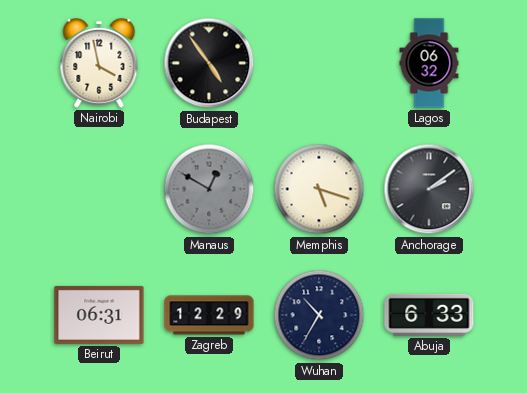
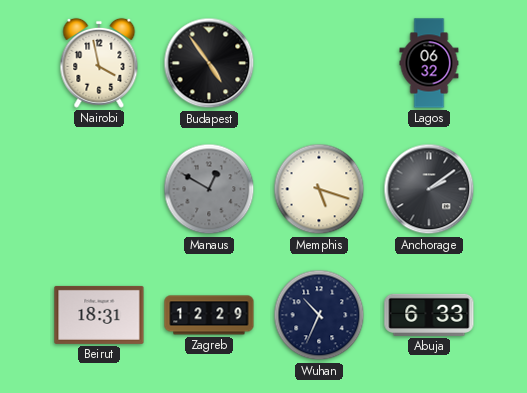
Beirut: 06:31 -> 18:31 (99, 315)
Wuhan: 10:35 -> 10:34 (319, 315)
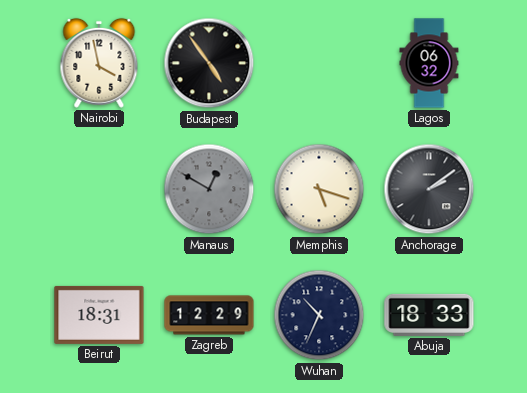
Abuja: 6:33 -> 18:33 (429, 315)
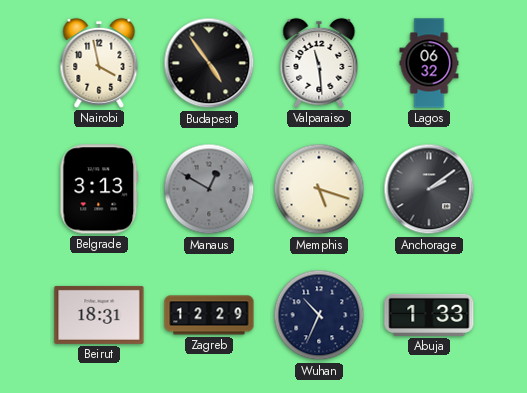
Valparaiso: none -> 11:29 (319, 63)
Belgrade: none -> 3:13 (99, 189)
Abuja: 18:33 -> 1:33 (429, 315)
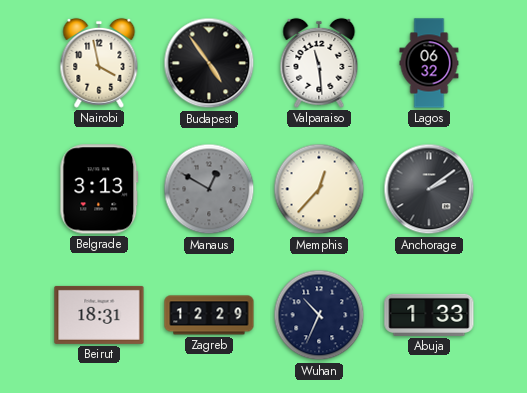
Memphis: 5:18 -> 12:37 (319, 189)
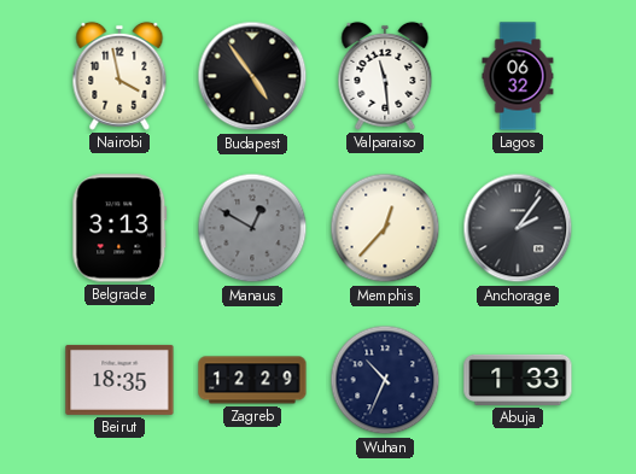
Anchorage: 2:09 -> 2:06 (518, 228)
Beirut: 18:31 -> 18:35 (119, 380)
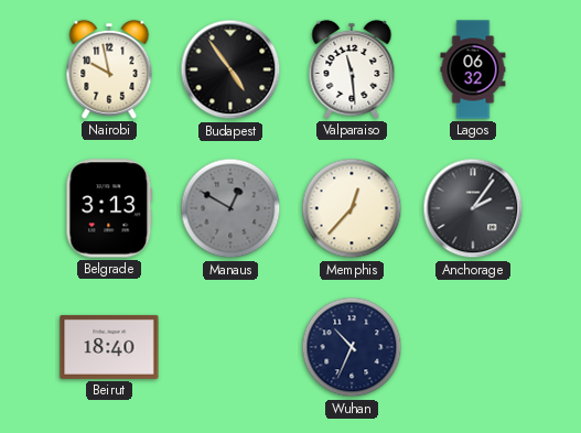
Nairobi: 3:58 -> 9:58 (109, 69)
Beirut: 18:35 -> 18:40 (109, 347)
Zagreb: 12:29 -> none (252, 380)
Abuja: 1:33 -> none (518, 380)
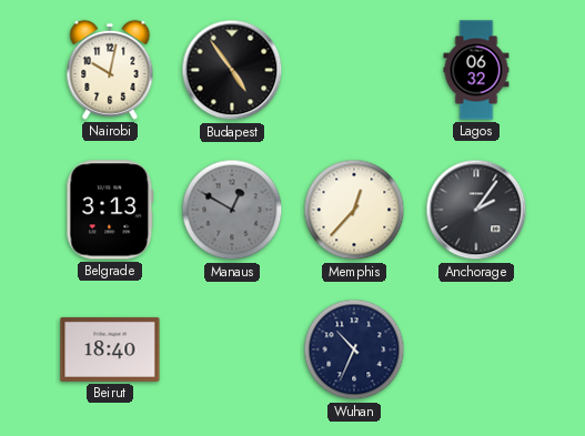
Nairobi: 9:58 -> 10:02 (110, 70)
Valparaiso: 11:29 -> none (352, 69)
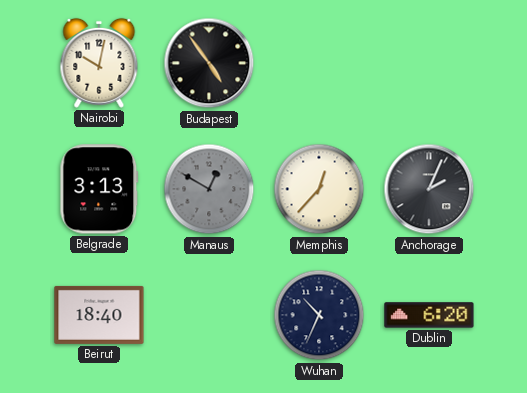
Lagos: 06:32 -> none (476, 70)
Anchorage: 2:06 -> 2:04 (429, 189)
Dublin: none -> 6:20 (429, 315)
